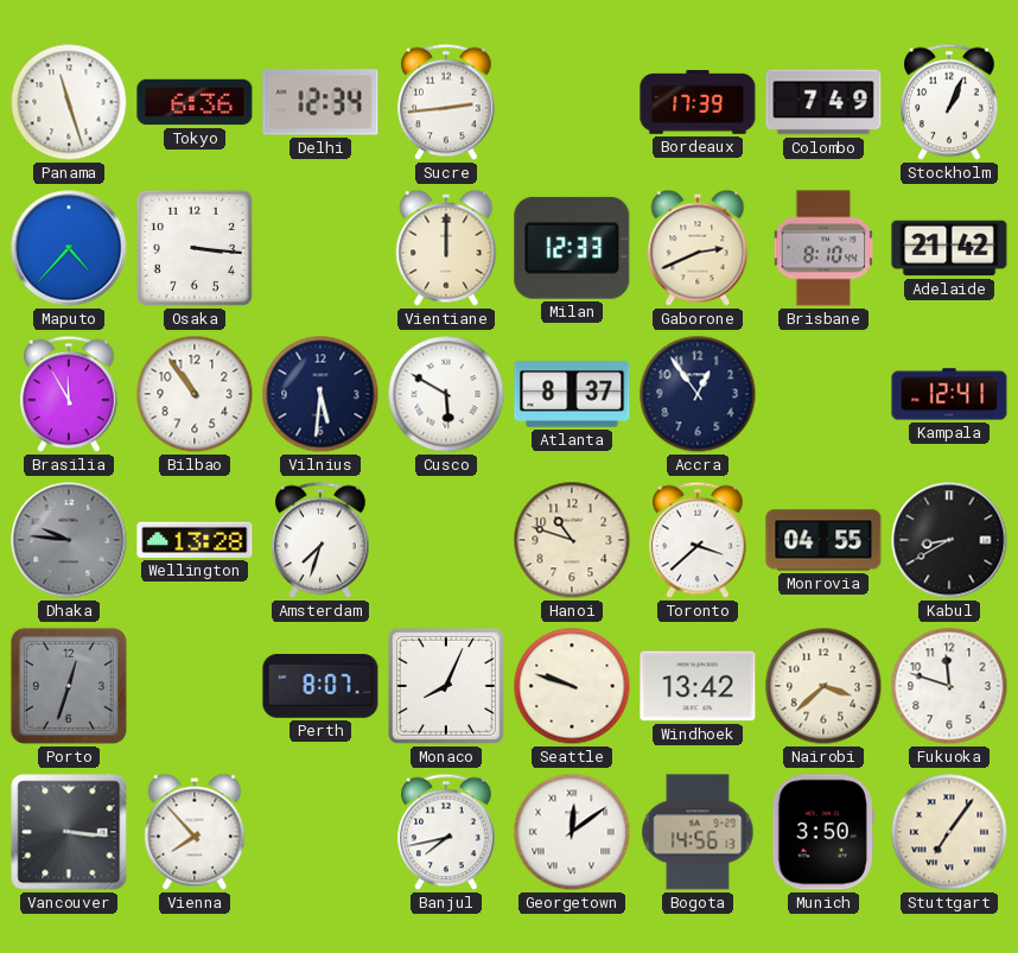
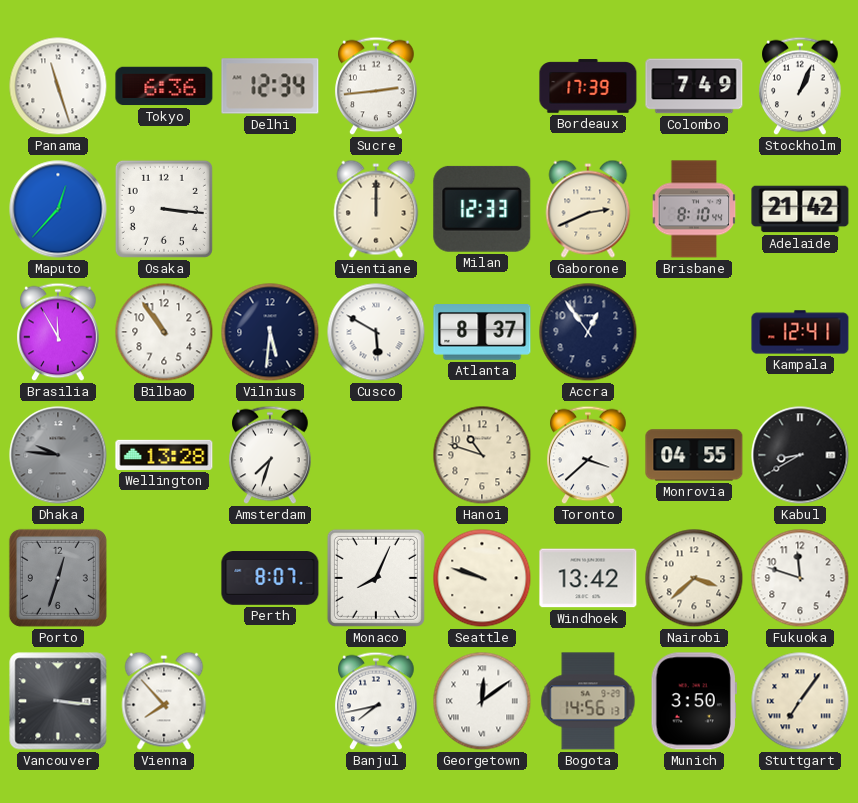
Maputo: 4:37 -> 12:37 (58, 209)
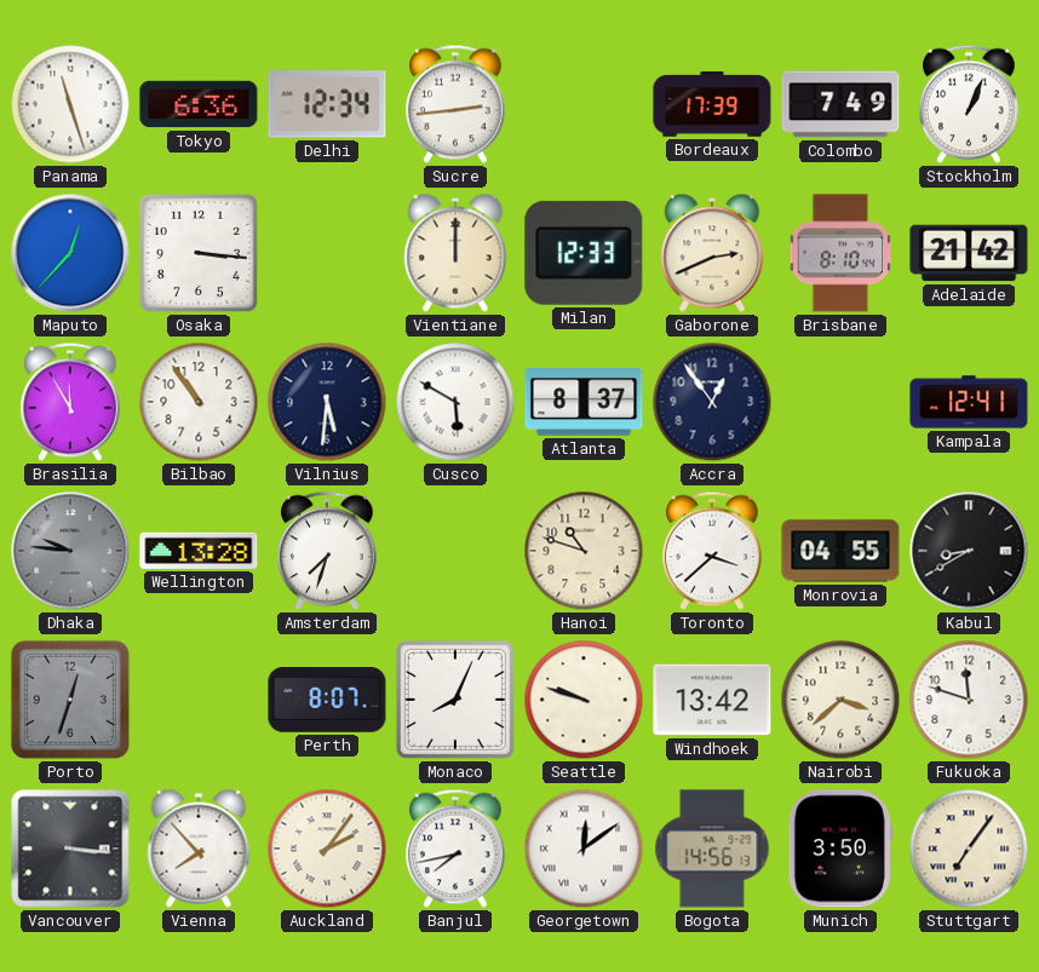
Auckland: none -> 2:06 (327, 849)
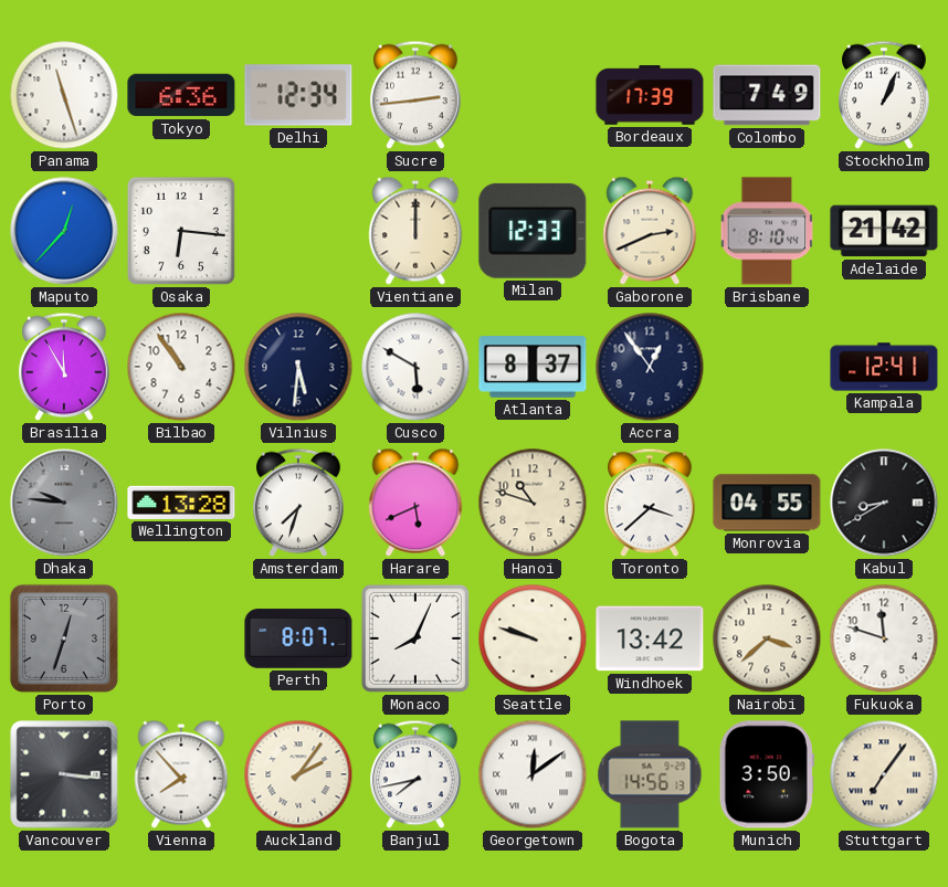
Osaka: 3:16 -> 6:16 (181, 231)
Harare: none -> 5:41 (415, 503)
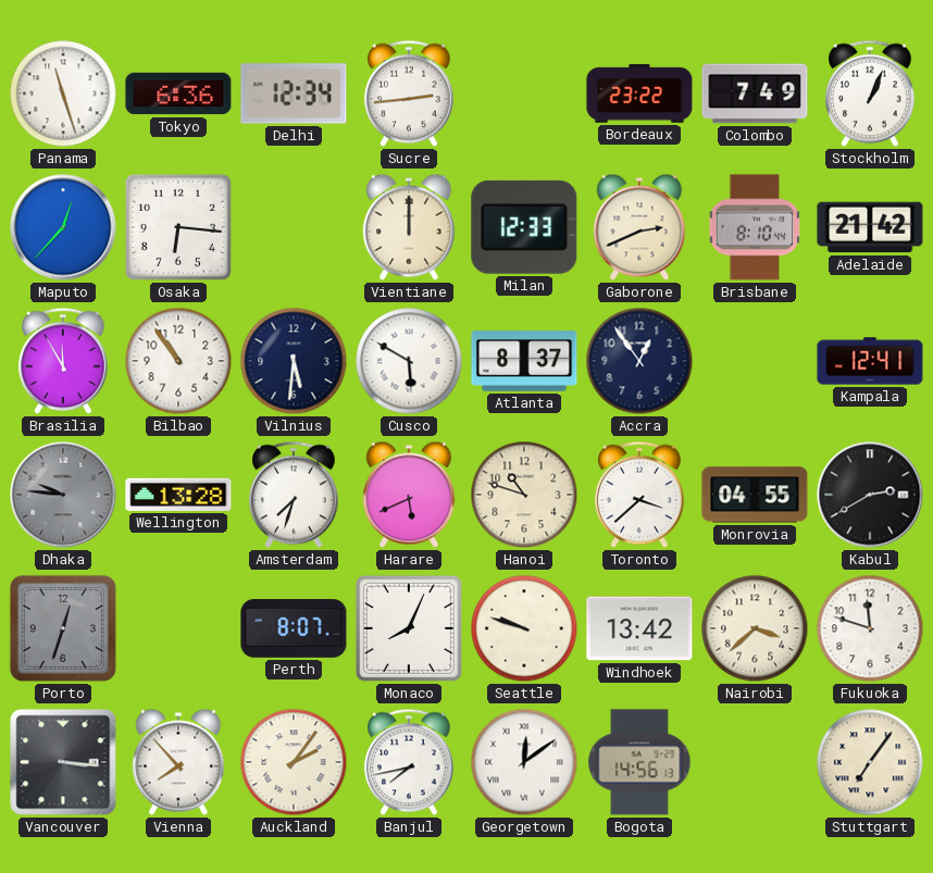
Bordeaux: 17:39 -> 23:22 (639, 93)
Kabul: 8:40 -> 2:40 (870, 495)
Munich: 3:50 -> none (767, 774)
